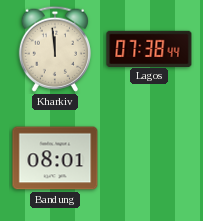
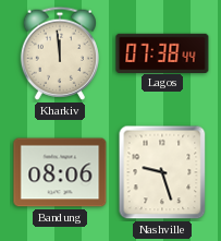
Bandung: 08:01 -> 08:06 (60, 172)
Nashville: none -> 9:27 (162, 172)
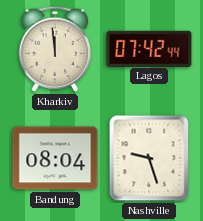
Lagos: 07:38 -> 07:42 (149, 48)
Bandung: 08:06 -> 08:04 (55, 158)
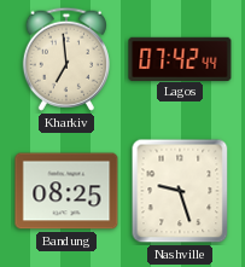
Kharkiv: 11:59 -> 6:59 (66, 59)
Bandung: 08:04 -> 08:25 (66, 191)
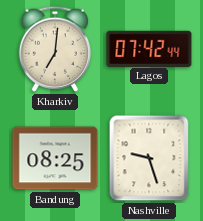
Kharkiv: 6:59 -> 7:01 (55, 49)
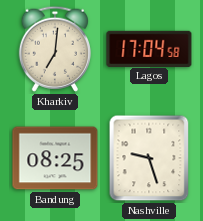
Lagos: 07:42 -> 17:04 (149, 48)
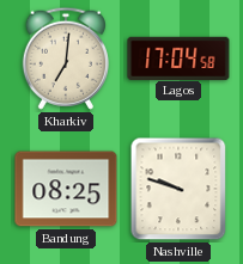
Nashville: 9:27 -> 9:48 (178, 189)
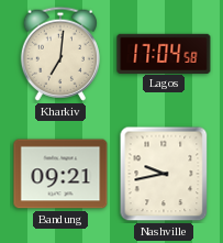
Bandung: 08:25 -> 09:21 (60, 174)
Nashville: 9:48 -> 9:43 (164, 174)
